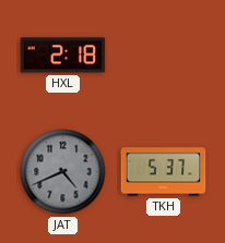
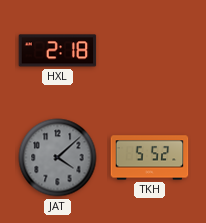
JAT: 4:41 -> 4:08 (58, 158)
TKH: 5:37 -> 5:52 (150, 158)
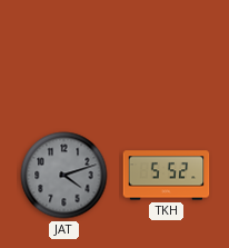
HXL: 2:18 -> none (58, 51)
JAT: 4:08 -> 4:12 (64, 176)
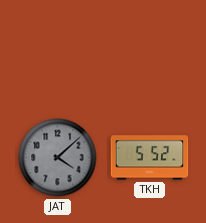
JAT: 4:12 -> 4:08 (58, 158)
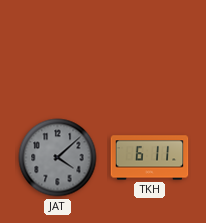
TKH: 5:52 -> 6:11 (150, 158)
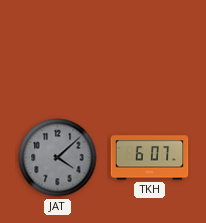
TKH: 6:11 -> 6:07 (150, 158)
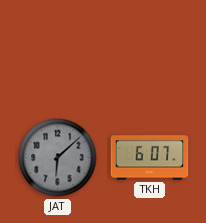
JAT: 4:08 -> 6:08 (58, 158)
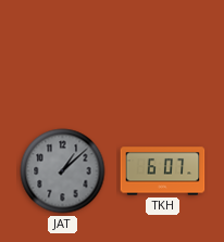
JAT: 6:08 -> 1:08 (63, 171)
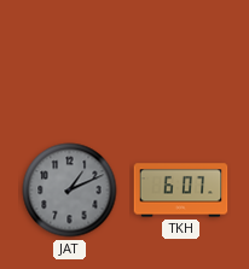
JAT: 1:08 -> 1:11 (70, 191)
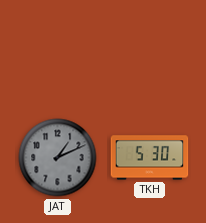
TKH: 6:07 -> 5:30 (150, 158)
